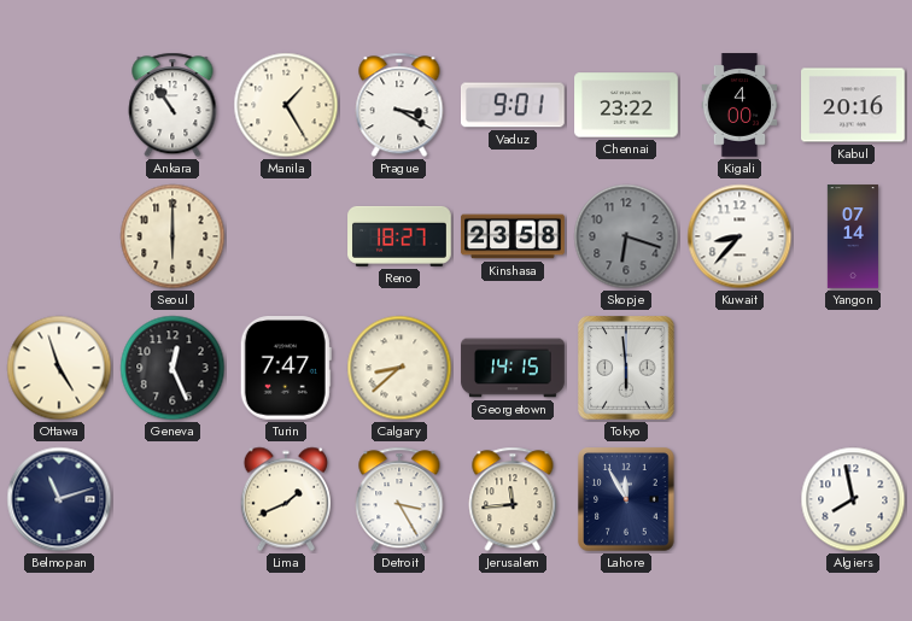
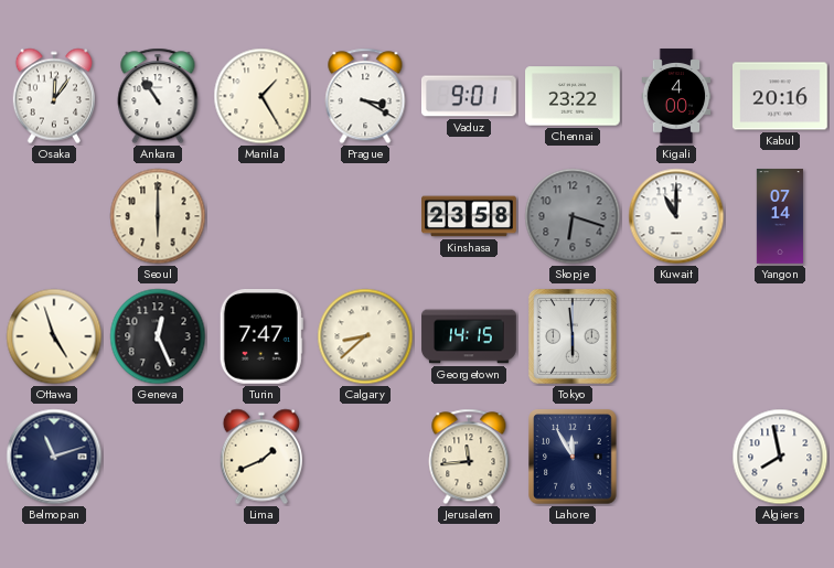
Osaka: none -> 12:06 (53, 96)
Reno: 18:27 -> none (399, 236)
Kuwait: 8:37 -> 11:00 (676, 216)
Detroit: 3:25 -> none (399, 499)
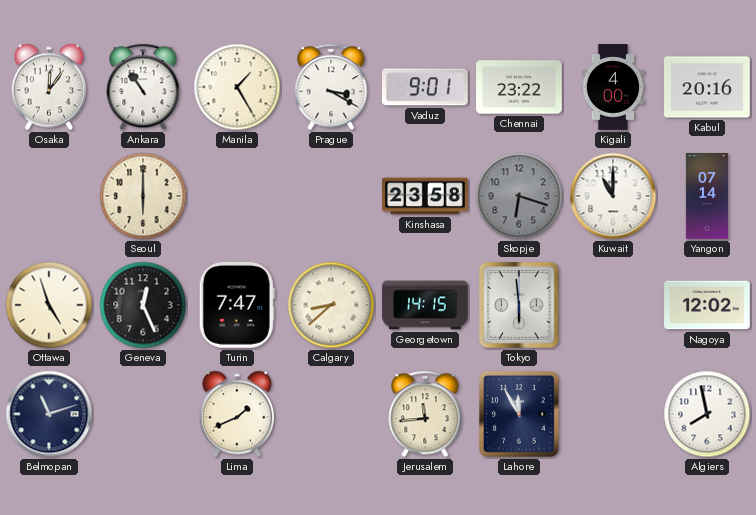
Nagoya: none -> 12:02 (707, 305)
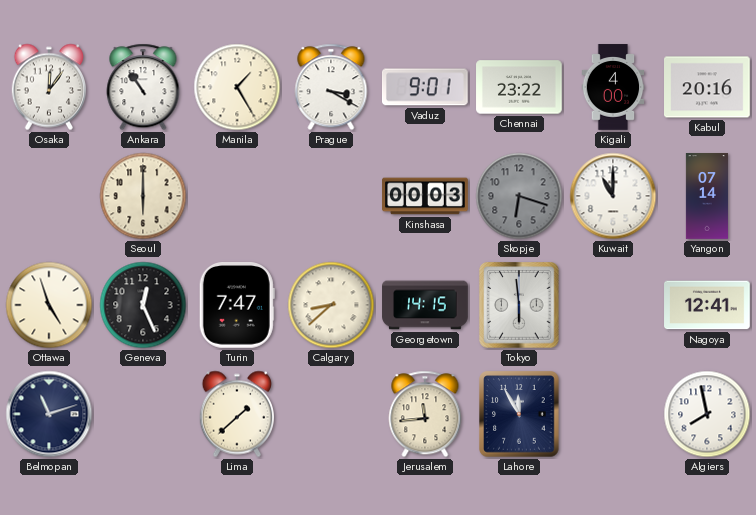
Kinshasa: 23:58 -> 00:03 (425, 196)
Nagoya: 12:02 -> 12:41 (707, 305)
Lima: 1:41 -> 1:38 (236, 414)
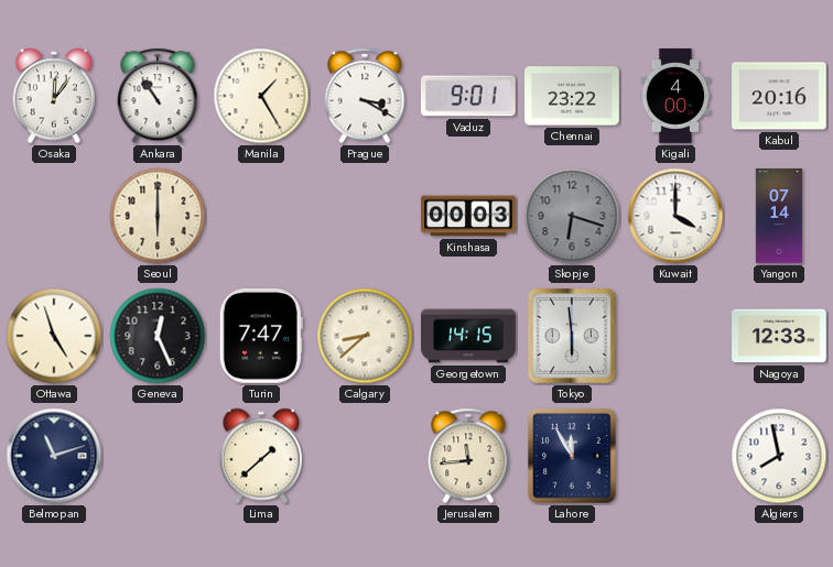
Kuwait: 11:00 -> 4:00 (675, 216)
Nagoya: 12:41 -> 12:33 (779, 336)
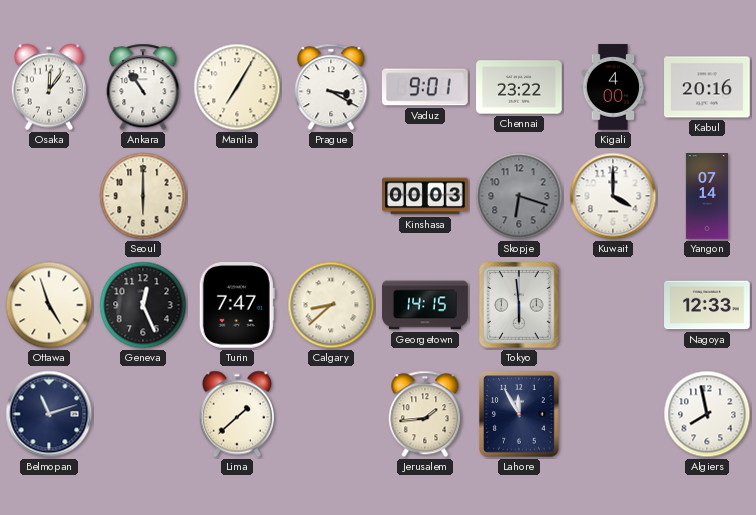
Manila: 1:25 -> 7:05 (237, 87)
Jerusalem: 11:44 -> 1:44 (425, 414)
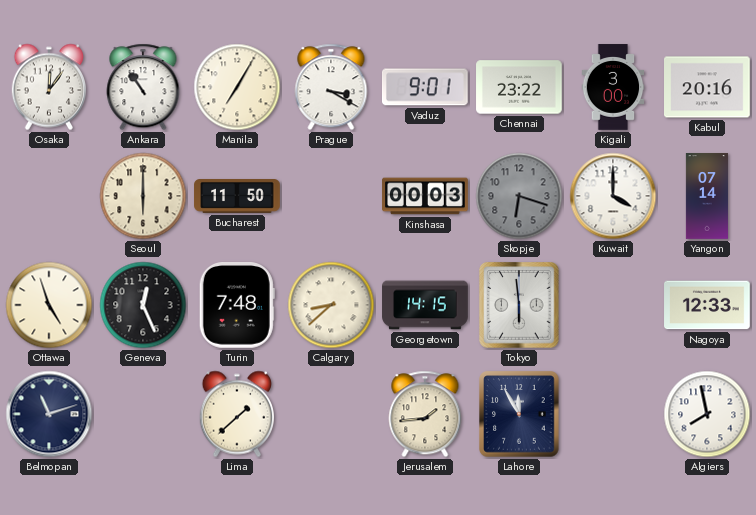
Kigali: 4:00 -> 3:00 (613, 87)
Bucharest: none -> 11:50 (237, 197)
Turin: 7:47 -> 7:48 (237, 306)
